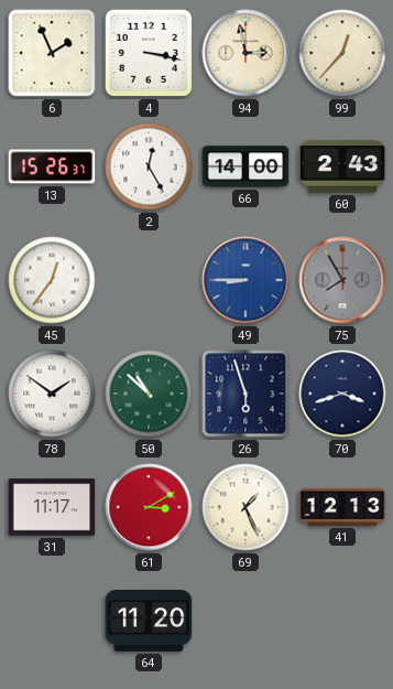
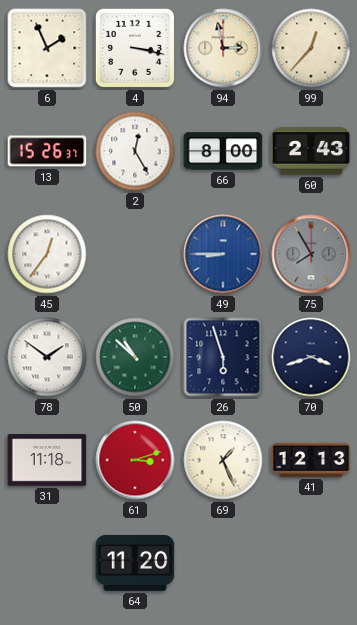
66: 14:00 -> 8:00 (223, 151)
31: 11:17 -> 11:18 (47, 460)
61: 3:10 -> 3:12 (135, 460)
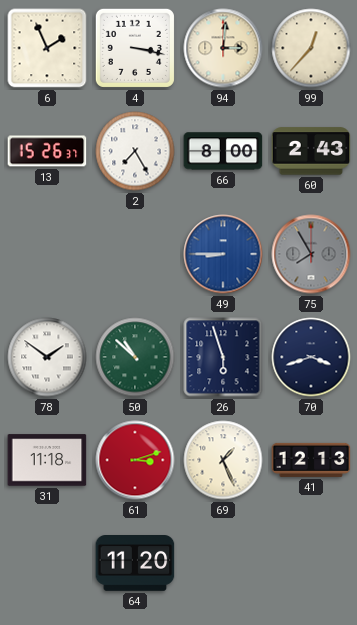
94: 2:58 -> 3:01 (223, 48)
2: 12:25 -> 7:25 (135, 151)
45: 12:36 -> none (47, 254)
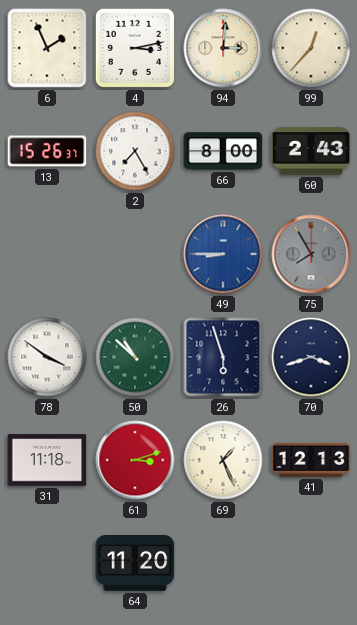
4: 3:17 -> 3:13 (135, 48)
78: 1:51 -> 3:51 (47, 357)
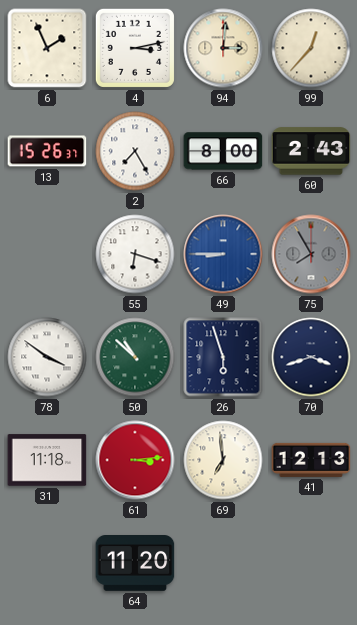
55: none -> 6:18 (135, 254)
61: 3:12 -> 3:14 (135, 460)
69: 1:26 -> 6:59 (223, 460)
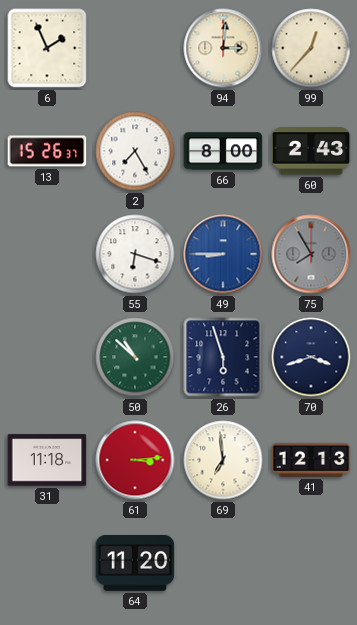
4: 3:13 -> none (135, 48)
78: 3:51 -> none (47, 357)
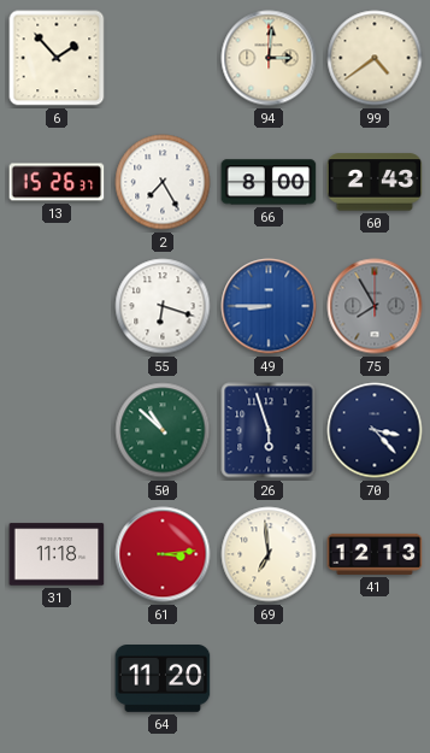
6: 1:56 -> 1:53 (57, 58)
99: 12:37 -> 4:39 (375, 58)
70: 3:42 -> 3:23 (375, 430)
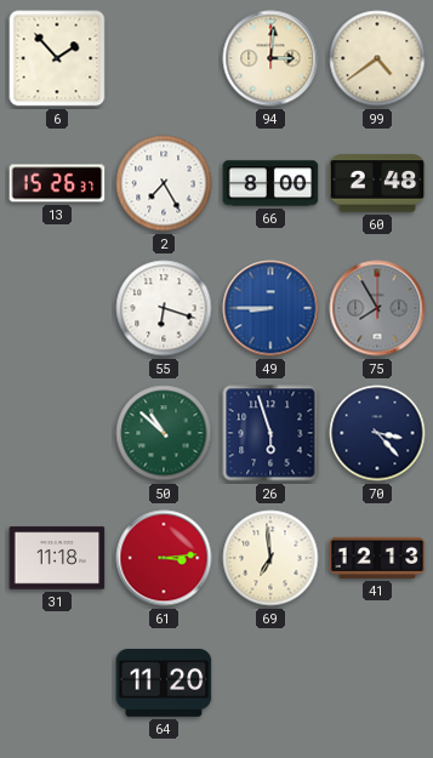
60: 2:43 -> 2:48 (377, 183)
